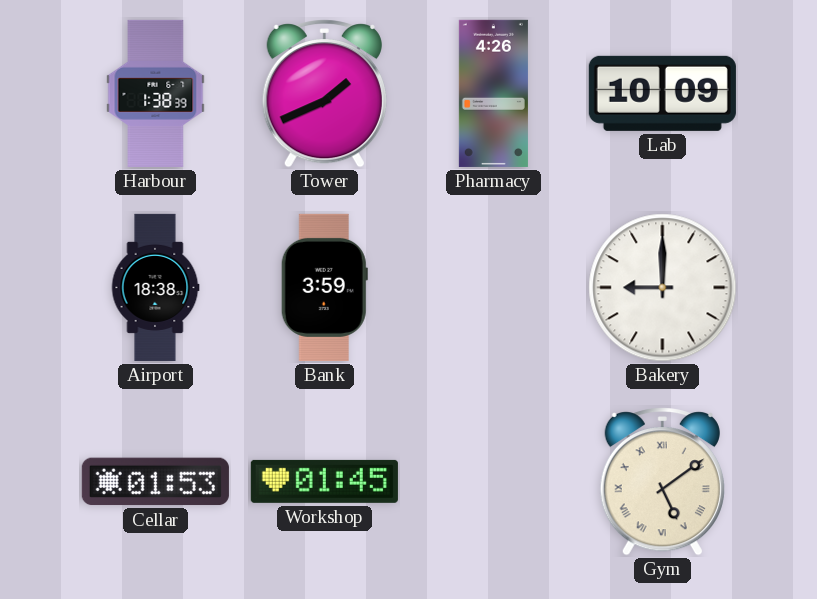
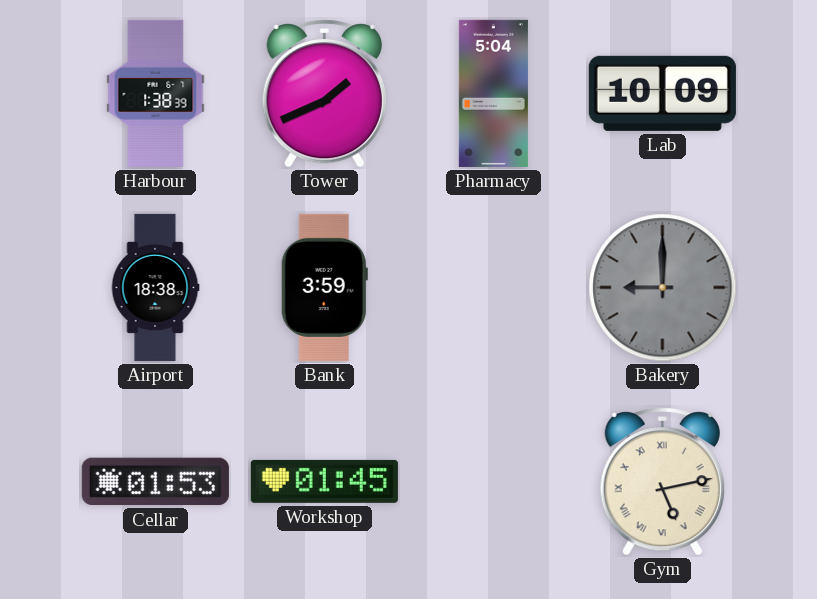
Pharmacy: 4:26 -> 5:04 (493, 93)
Bakery dial: white -> grey (663, 288)
Gym: 5:09 -> 5:13 (662, 482)
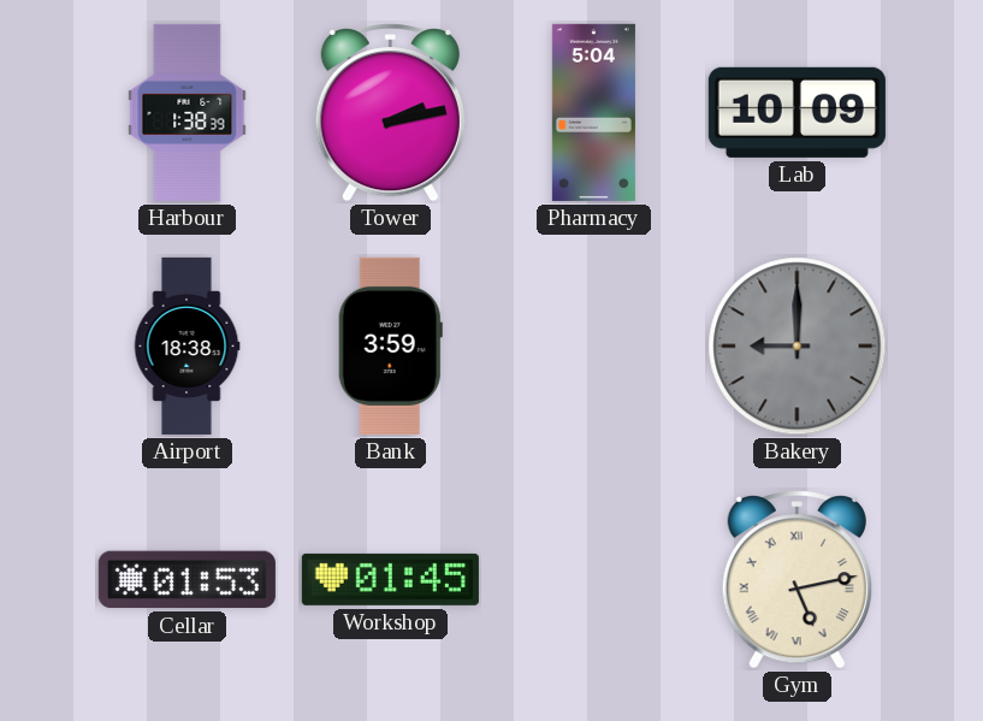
Tower: 1:41 -> 2:13 (390, 113)
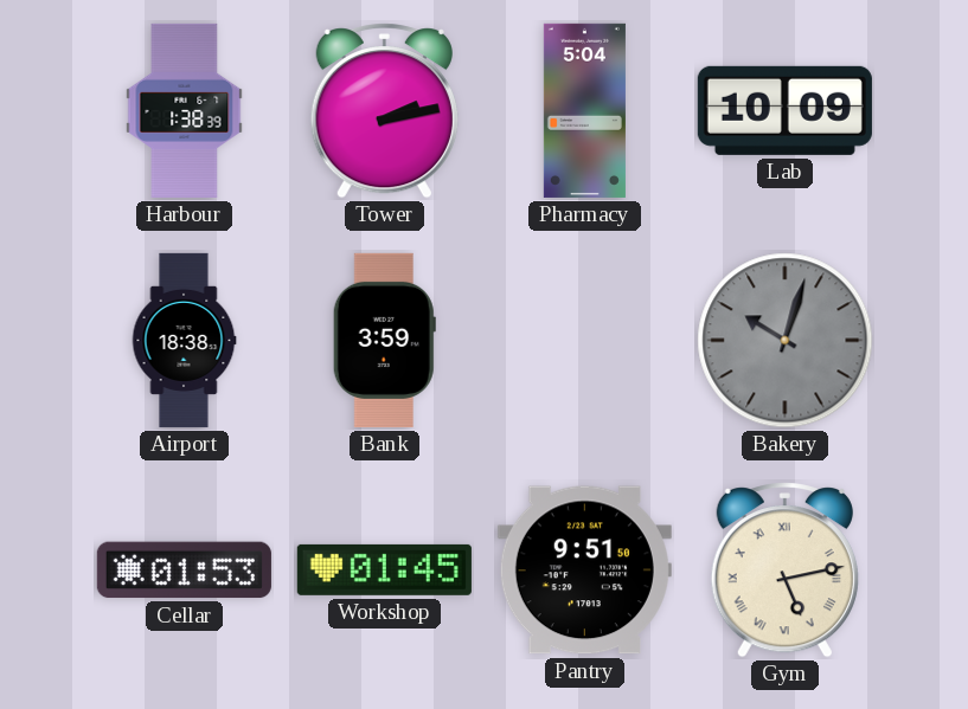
Bakery: 9:00 -> 10:03 (786, 341)
Pantry: none -> 9:51 (584, 571)
